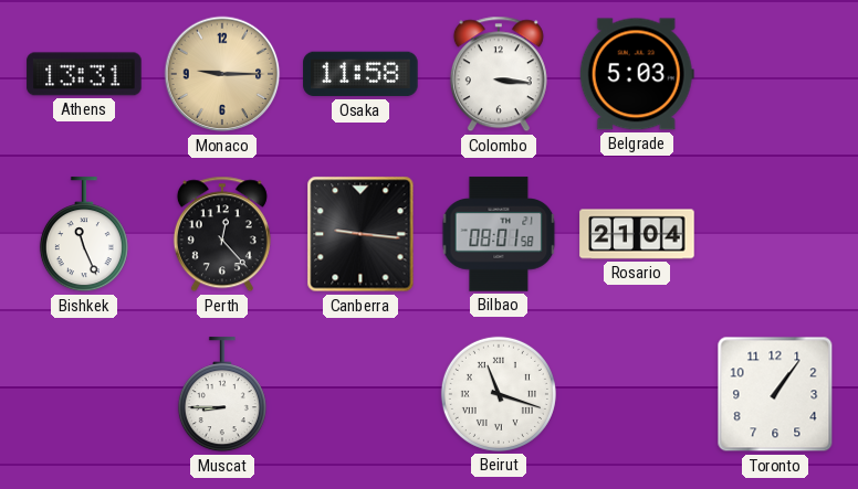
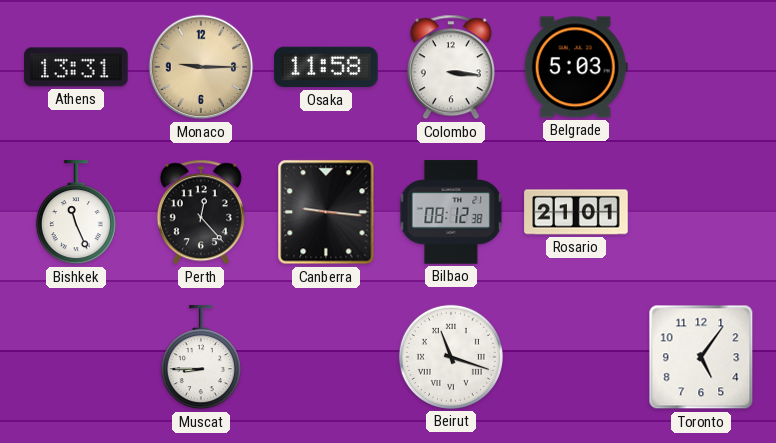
Bilbao: 08:01 -> 08:12 (451, 212)
Rosario: 21:04 -> 21:01 (576, 212)
Toronto: 1:06 -> 5:06 (701, 357)
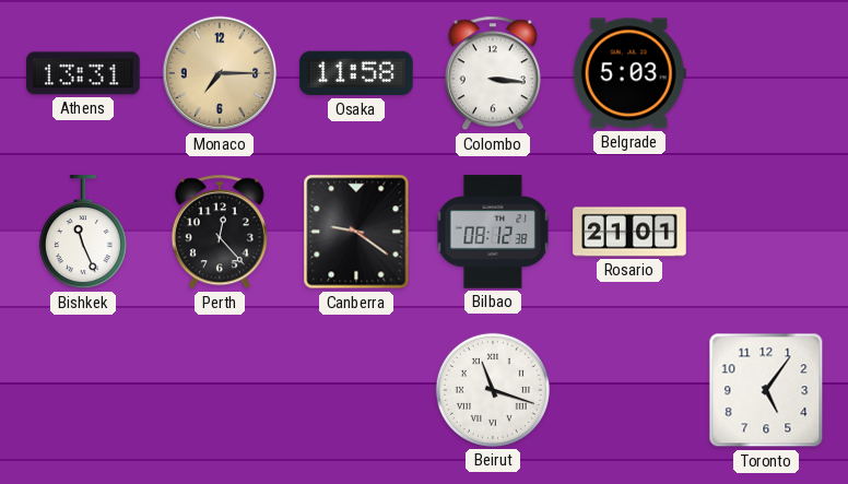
Monaco: 9:15 -> 7:15 (220, 73)
Canberra: 9:16 -> 9:21 (356, 232)
Muscat: 8:45 -> none (201, 358)
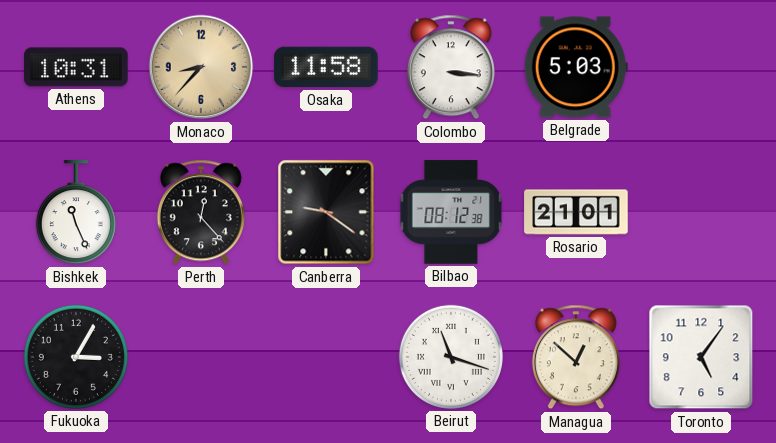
Athens: 13:31 -> 10:31 (76, 67)
Monaco: 7:15 -> 8:37 (201, 67)
Fukuoka: none -> 3:05 (76, 357)
Managua: none -> 12:52 (576, 357)
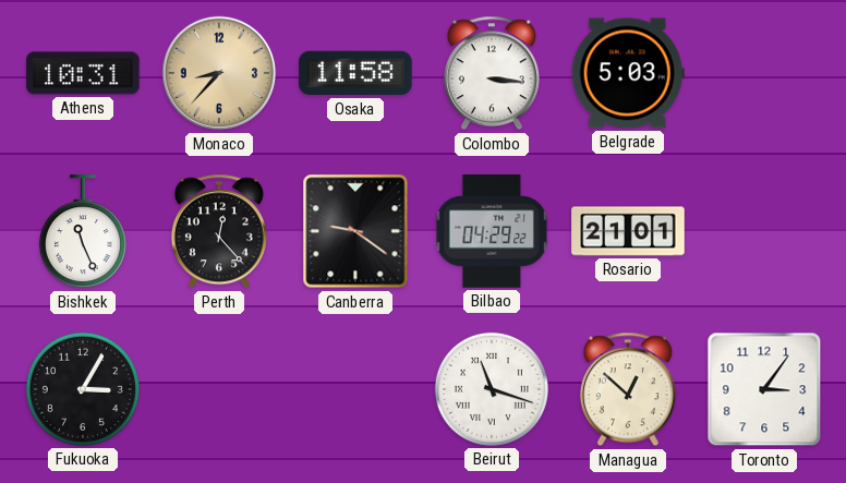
Bilbao: 08:12 -> 04:29 (492, 231)
Toronto: 5:06 -> 3:06 (764, 389)
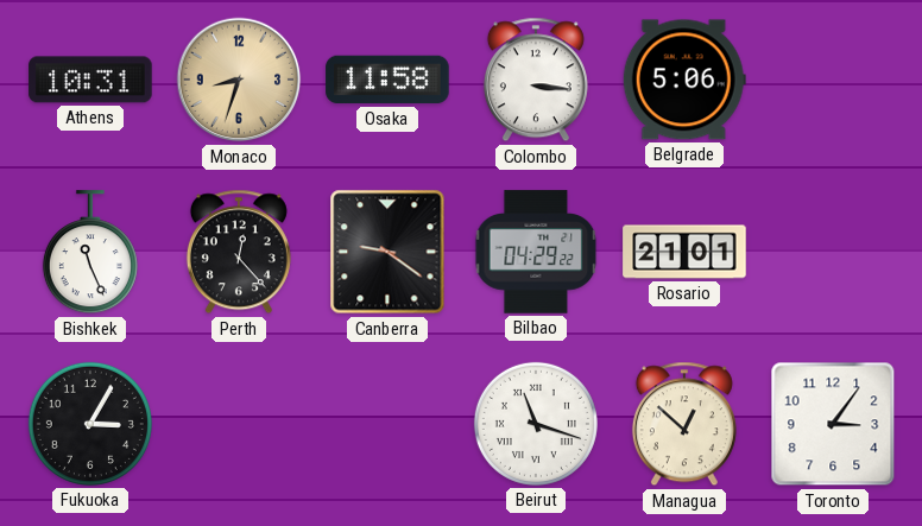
Monaco: 8:37 -> 8:33 (239, 80)
Belgrade: 5:03 -> 5:06 (684, 80)
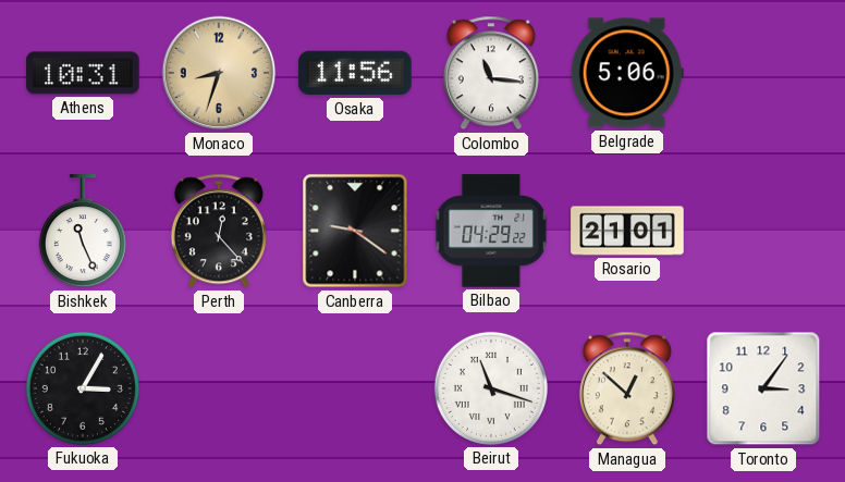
Osaka: 11:58 -> 11:56 (355, 73)
Colombo: 3:16 -> 11:16 (491, 73)
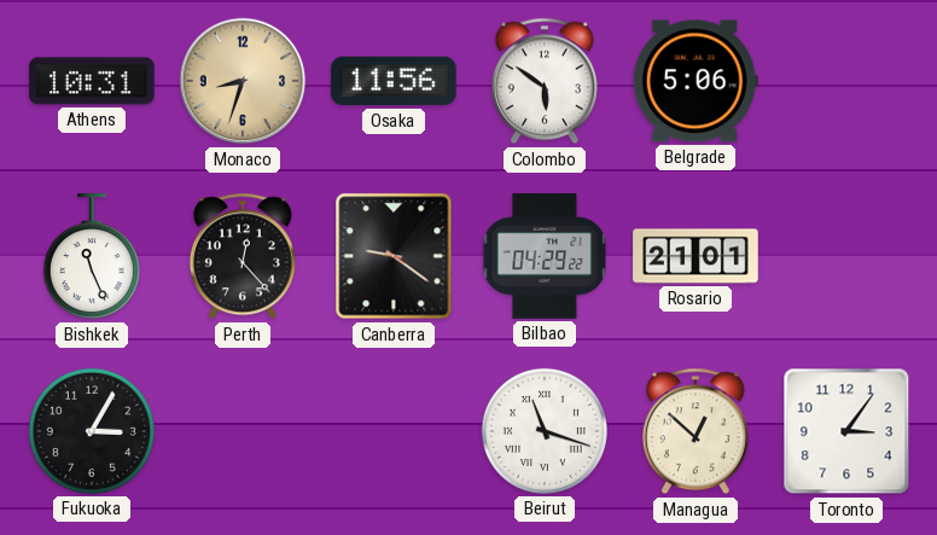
Colombo: 11:16 -> 5:51 (545, 81)
